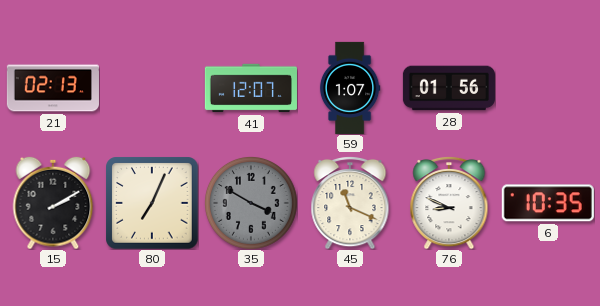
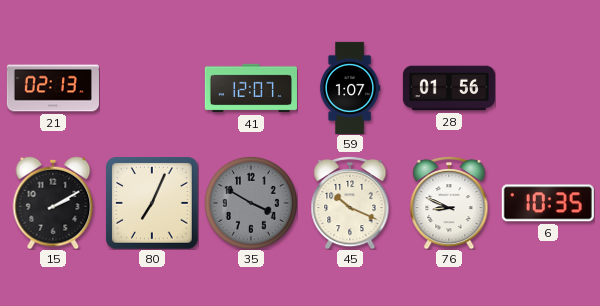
45: 11:19 -> 10:19 (350, 203)
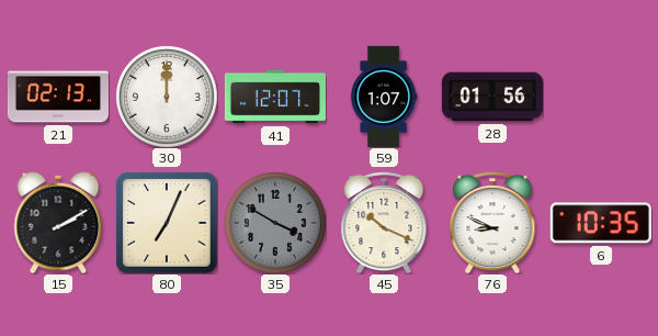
30: none -> 12:00 (167, 97)
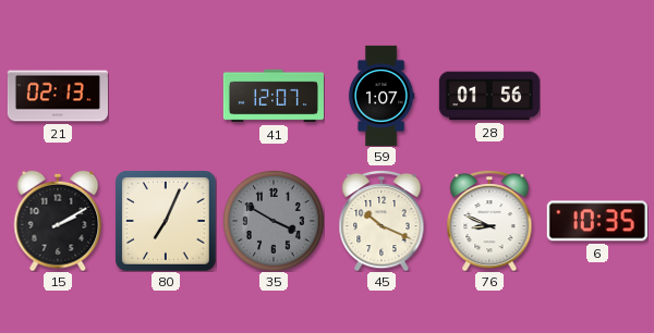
30: 12:00 -> none (167, 97)
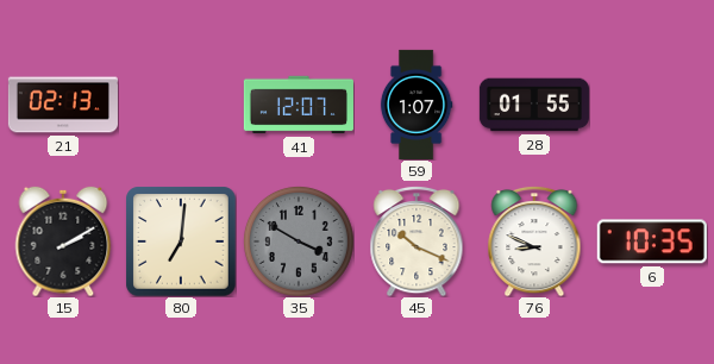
28: 01:56 -> 01:55 (534, 105)
80: 7:04 -> 7:01 (181, 241)
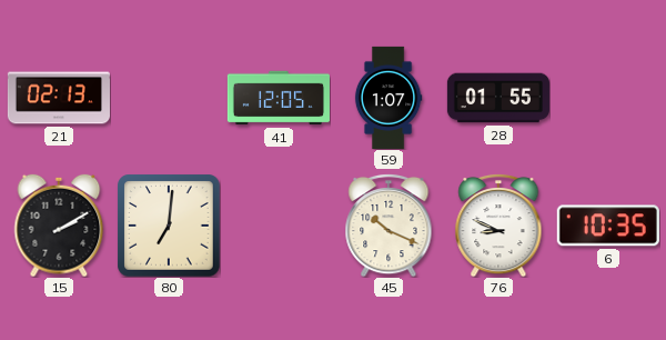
41: 12:07 -> 12:05 (279, 98)
35: 3:50 -> none (299, 241)
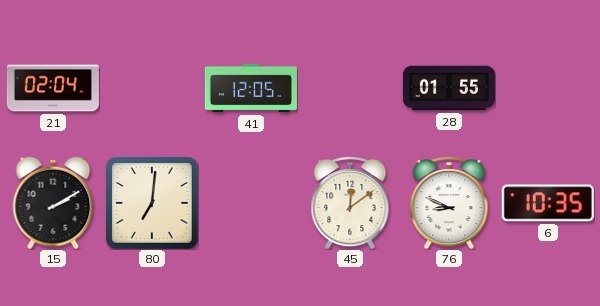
21: 02:13 -> 02:04 (53, 88)
59: 1:07 -> none (389, 98)
45: 10:19 -> 12:09 (350, 203)
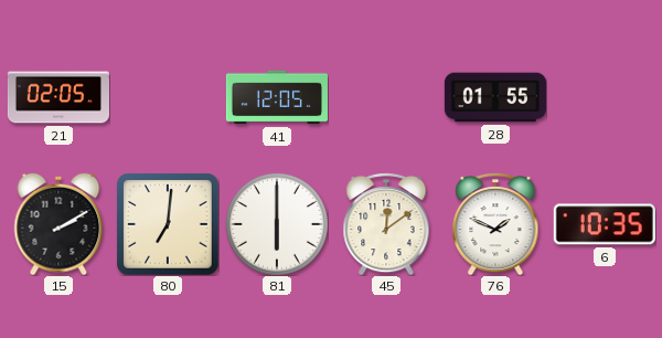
21: 02:04 -> 02:05 (58, 97)
81: none -> 6:00 (277, 224)
76: 8:49 -> 1:49 (495, 224)
